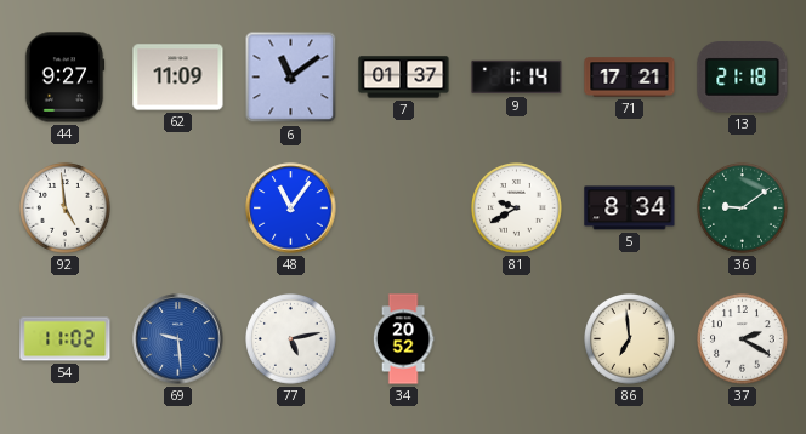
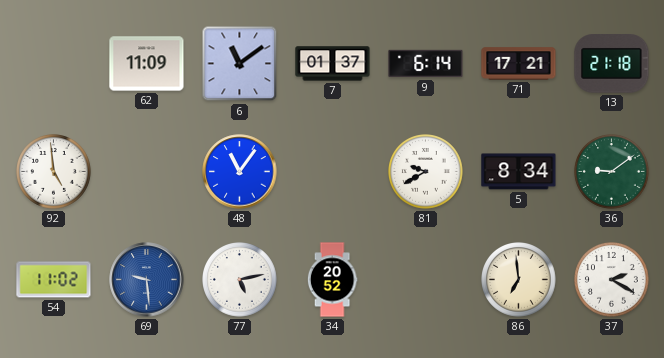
44: 9:27 -> none (64, 78)
9: 1:14 -> 6:14 (426, 64)
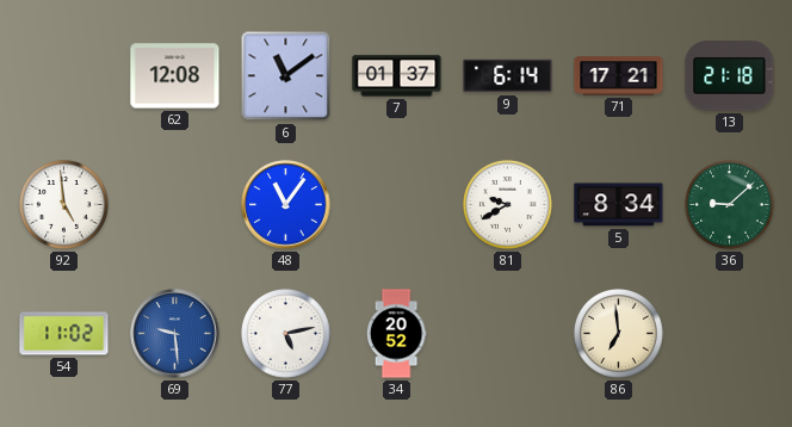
62: 11:09 -> 12:08 (175, 76)
36: 9:09 -> 9:08 (730, 205)
37: 2:20 -> none (612, 280)
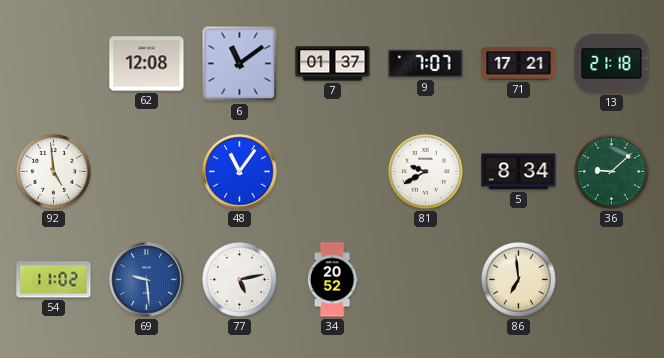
9: 6:14 -> 7:07 (426, 64)
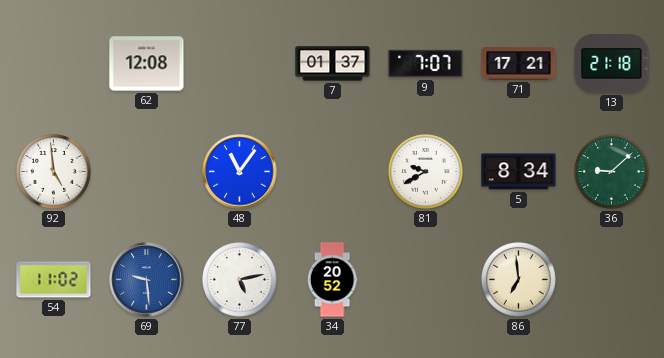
6: 11:09 -> none (240, 64)
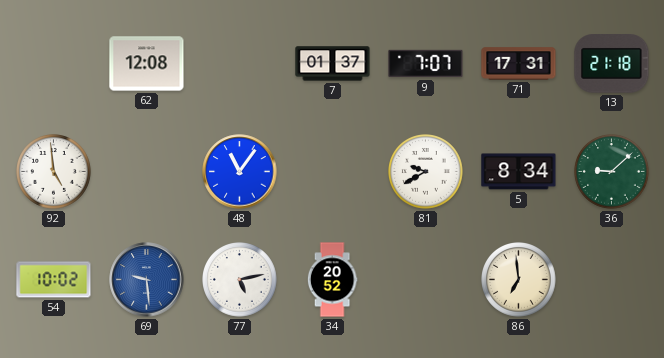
71: 17:21 -> 17:31 (519, 64)
54: 11:02 -> 10:02 (54, 280)
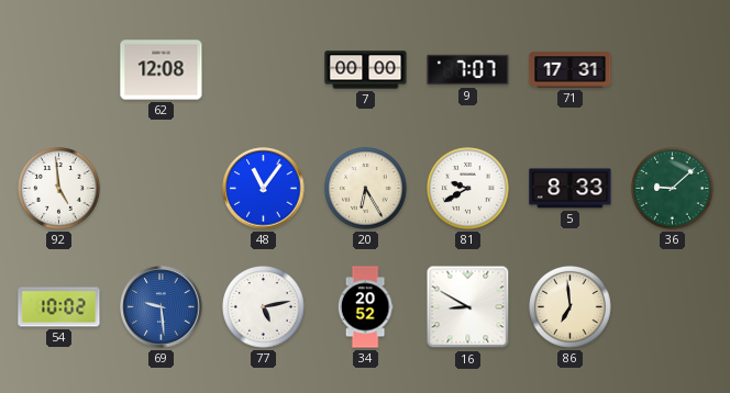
7: 01:37 -> 00:00 (366, 70)
13: 21:18 -> none (612, 64)
20: none -> 6:25 (366, 189)
5: 8:34 -> 8:33 (571, 189)
16: none -> 8:50 (468, 307)
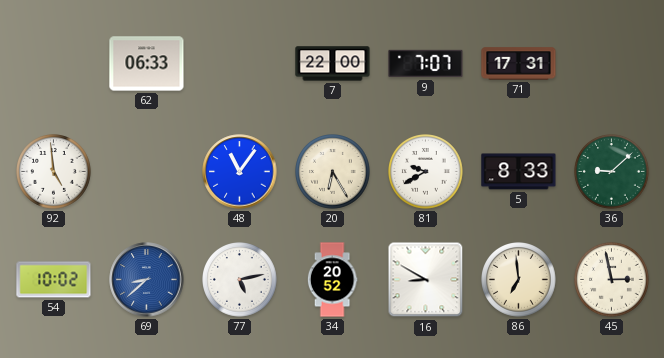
62: 12:08 -> 06:33 (147, 64)
7: 00:00 -> 22:00 (333, 64)
69: 9:29 -> 8:38 (147, 280)
45: none -> 2:58 (612, 280)
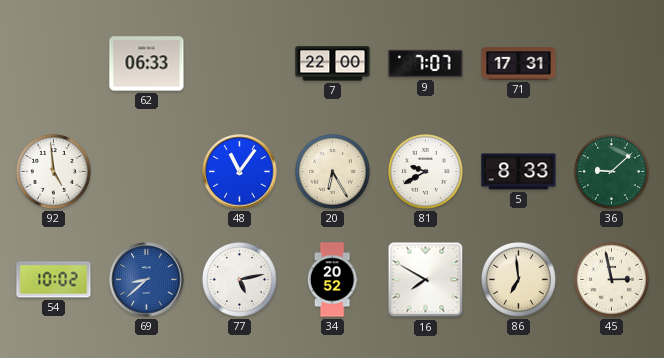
16: 8:50 -> 7:50 (426, 280)
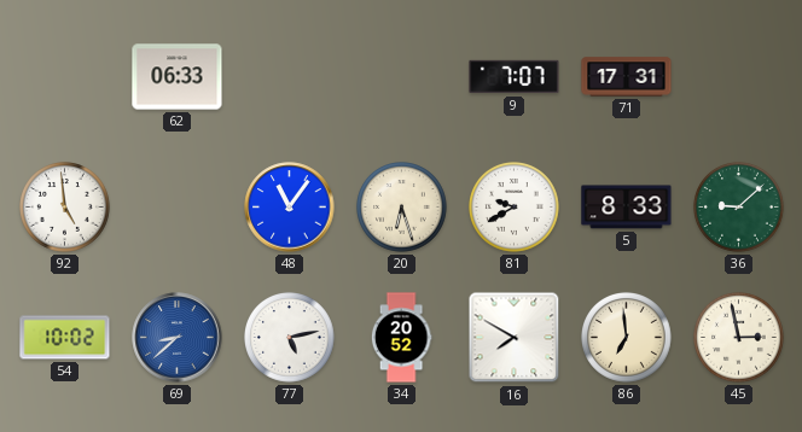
7: 22:00 -> none (333, 64)
20: 6:25 -> 6:27 (402, 208)
